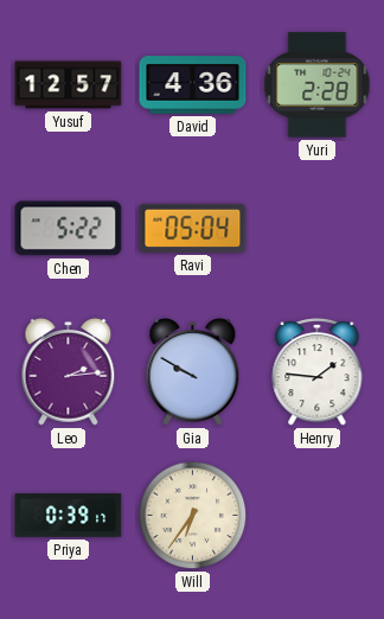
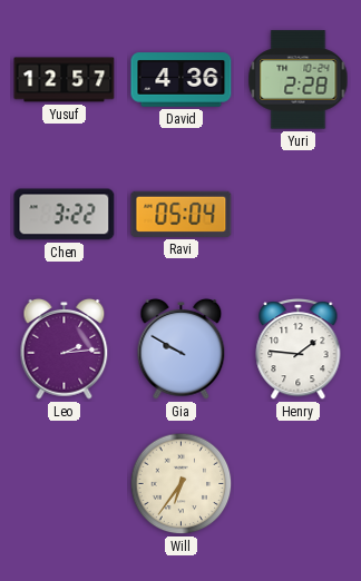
Chen: 5:22 -> 3:22 (65, 215)
Priya: 0:39 -> none (69, 516)
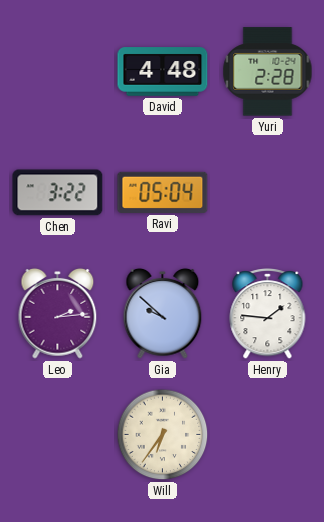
Yusuf: 12:57 -> none (65, 80)
David: 4:36 -> 4:48 (163, 72)
Gia: 9:50 -> 9:52 (163, 313)
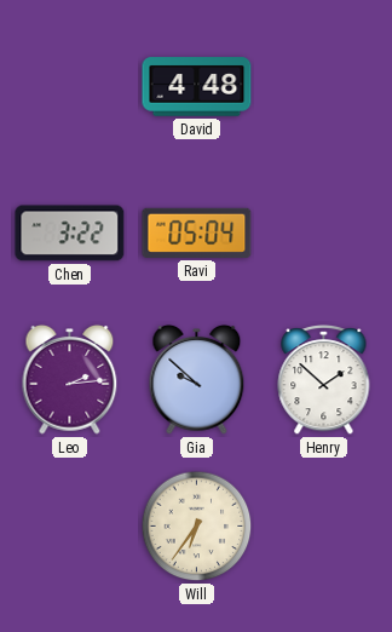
Yuri: 2:28 -> none (268, 72)
Henry: 1:46 -> 1:52 (324, 380)
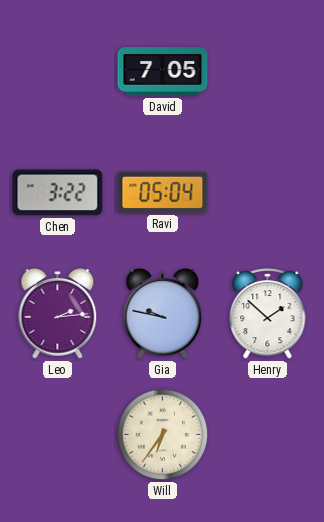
David: 4:48 -> 7:05 (163, 72)
Gia: 9:52 -> 9:47 (163, 313)
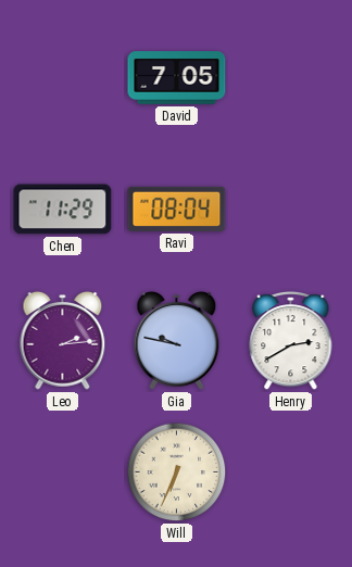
Chen: 3:22 -> 11:29 (63, 210)
Ravi: 05:04 -> 08:04 (177, 209)
Henry: 1:52 -> 2:40 (291, 341)
Will: 6:36 -> 6:34 (177, 472)
